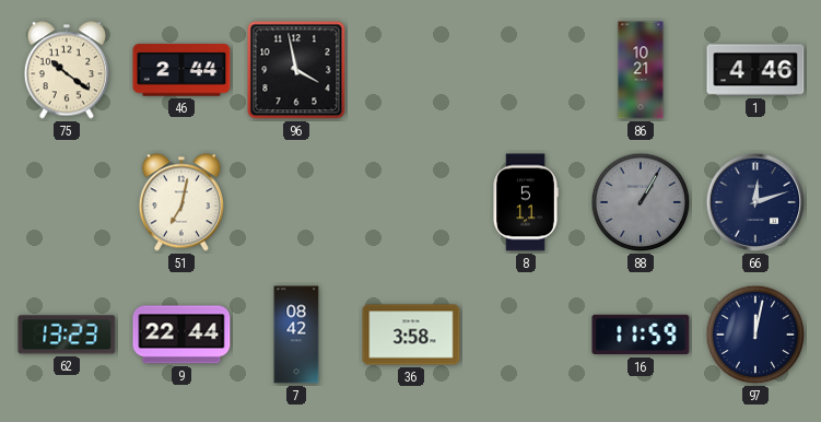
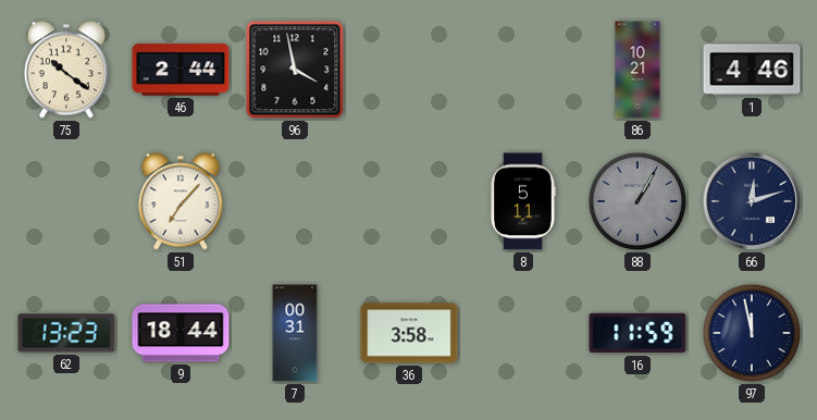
51: 7:02 -> 7:07 (181, 201)
9: 22:44 -> 18:44 (181, 333)
7: 08:42 -> 00:31 (295, 333)
97: 12:02 -> 11:58 (752, 333)
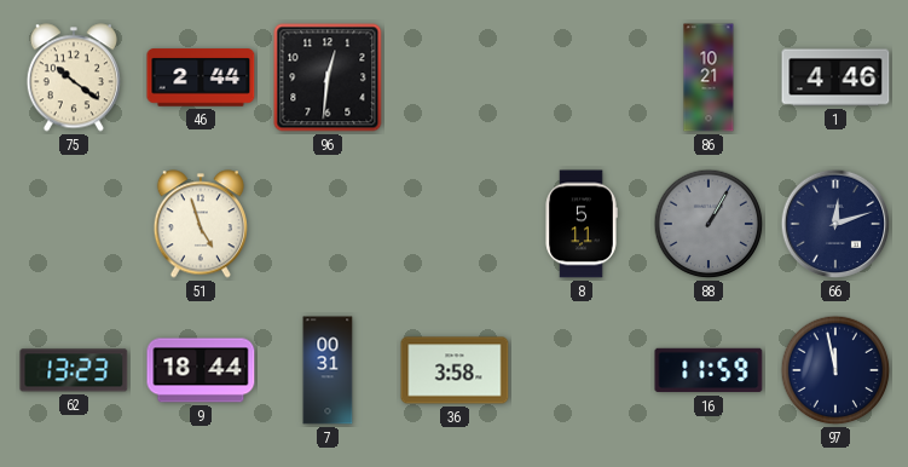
96: 3:58 -> 12:31 (328, 77)
51: 7:07 -> 4:57 (201, 224)
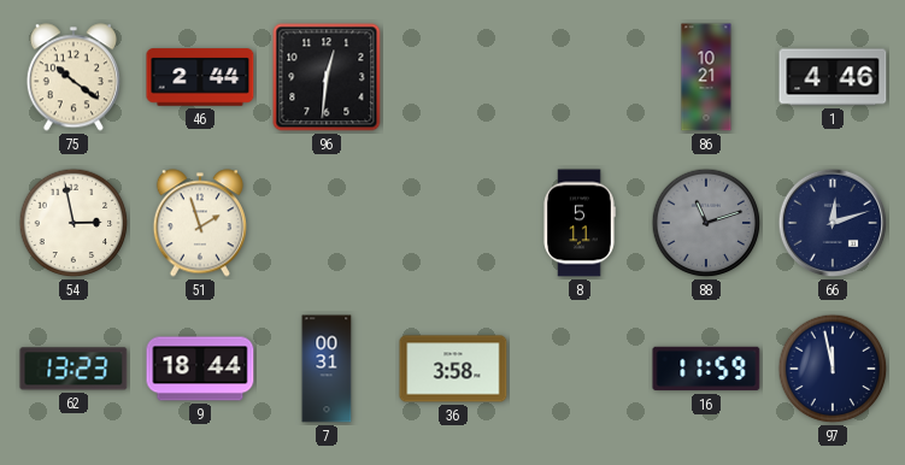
54: none -> 2:58 (74, 223)
51: 4:57 -> 1:57 (200, 223)
88: 1:05 -> 11:12 (706, 223)
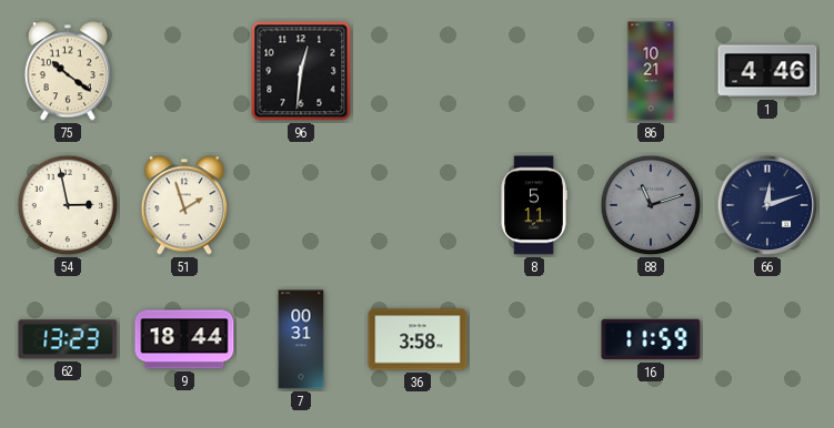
46: 2:44 -> none (200, 77)
97: 11:58 -> none (833, 369)
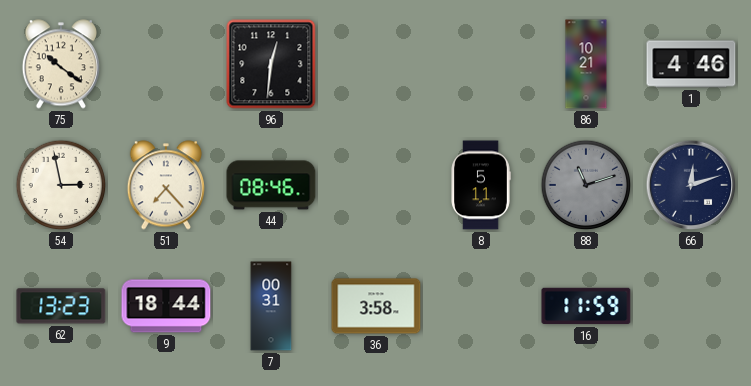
51: 1:57 -> 7:23 (166, 185)
44: none -> 08:46 (271, 185)
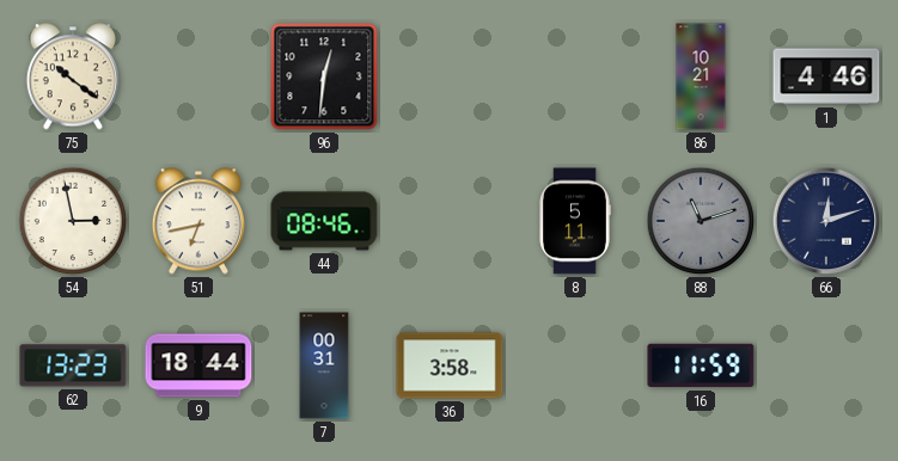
51: 7:23 -> 6:43 (198, 221)
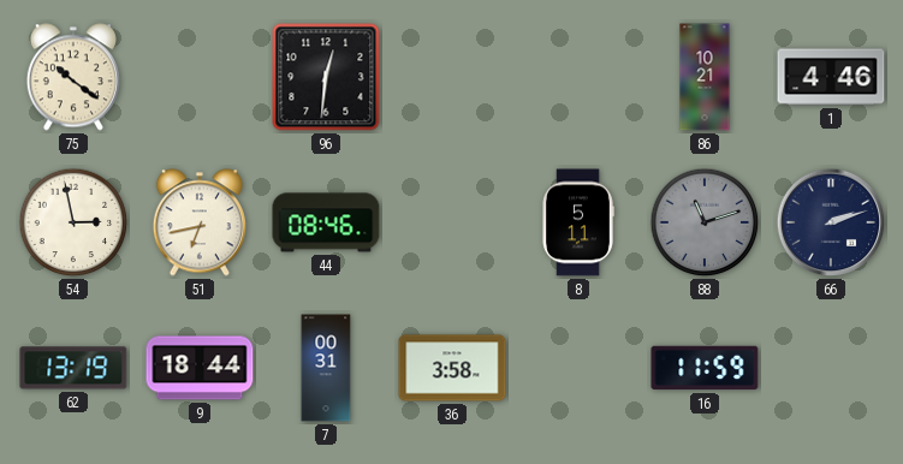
66: 12:12 -> 2:12 (831, 222)
62: 13:23 -> 13:19 (73, 368)
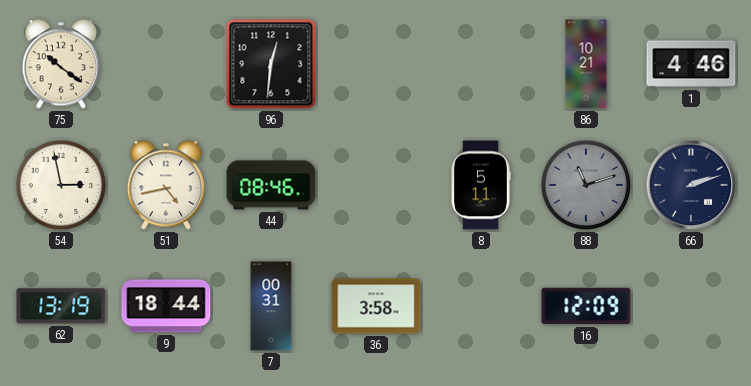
51: 6:43 -> 4:43 (166, 185)
16: 11:59 -> 12:09 (586, 306)
